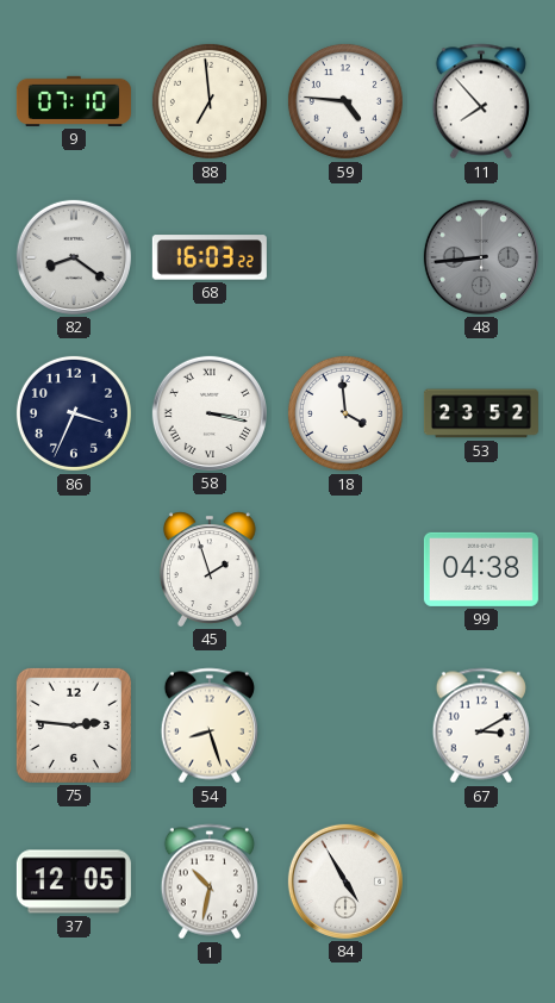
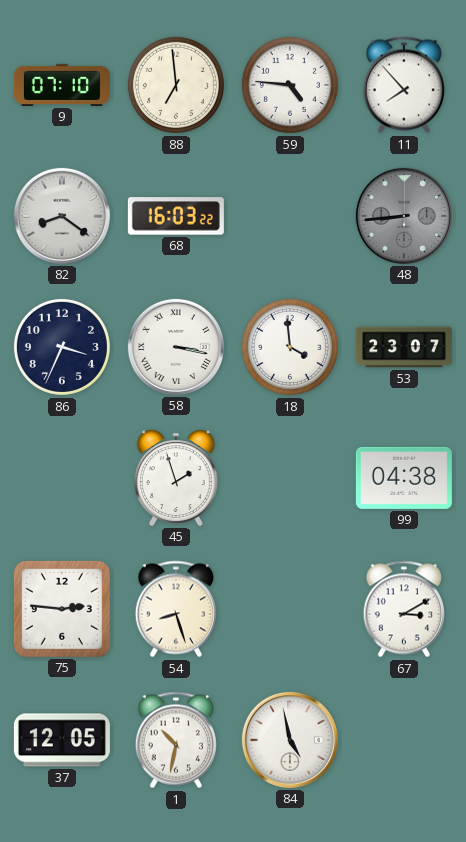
53: 23:52 -> 23:07 (404, 347)
84: 4:55 -> 4:58 (290, 740)
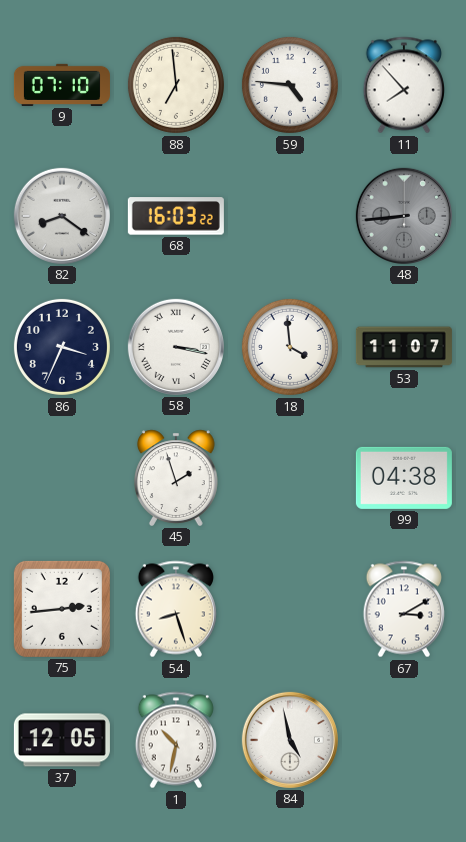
53: 23:07 -> 11:07 (404, 347)
75: 2:46 -> 2:44 (62, 609)
